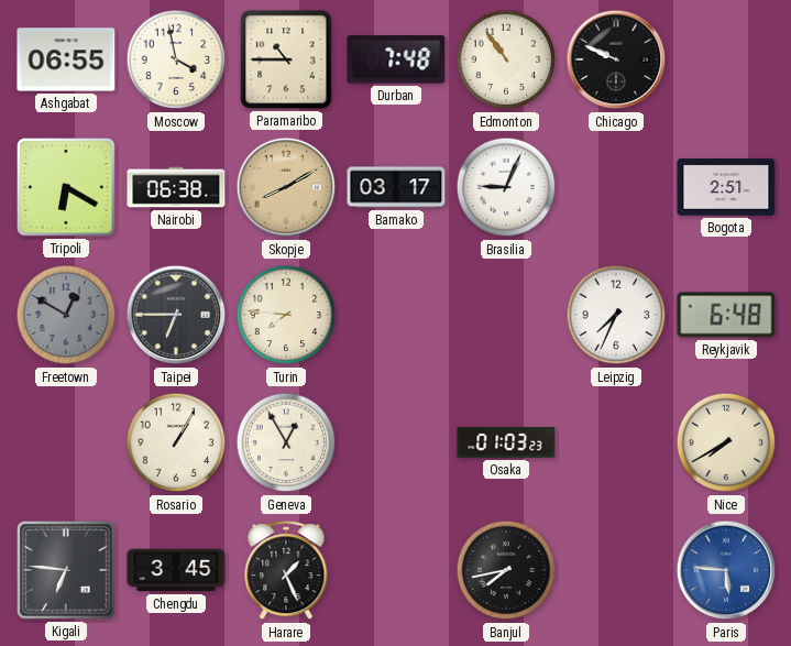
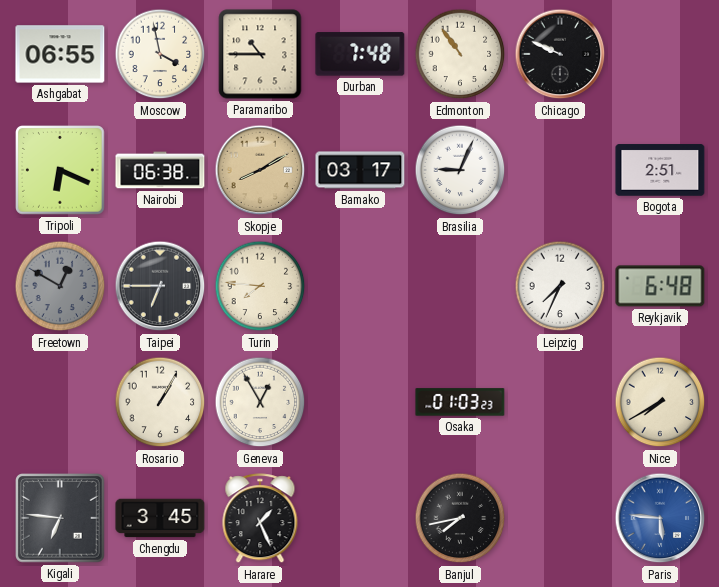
Tripoli: 6:20 -> 6:19 (61, 171)
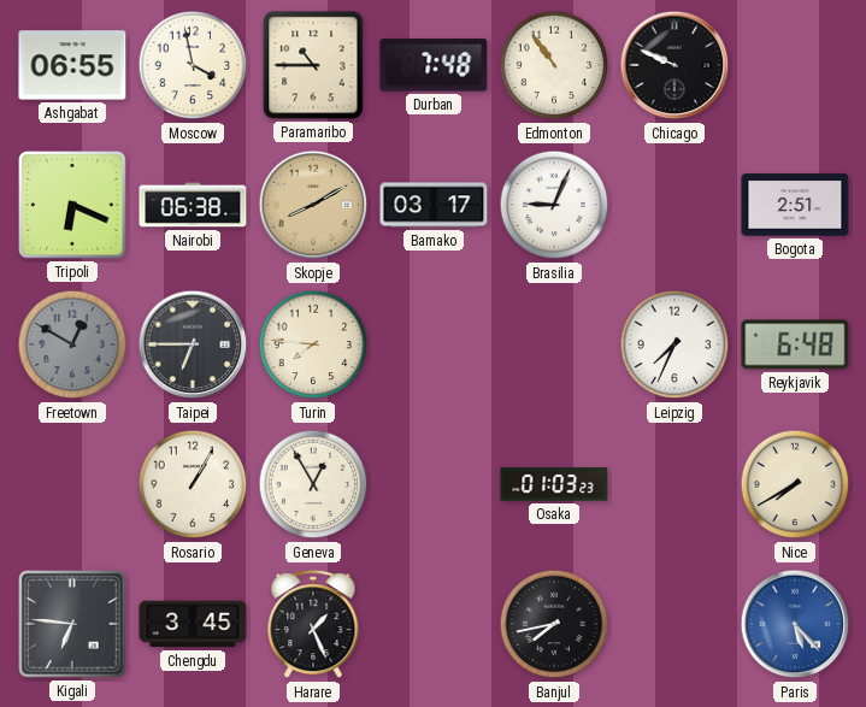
Paris: 5:46 -> 5:23 (795, 624)
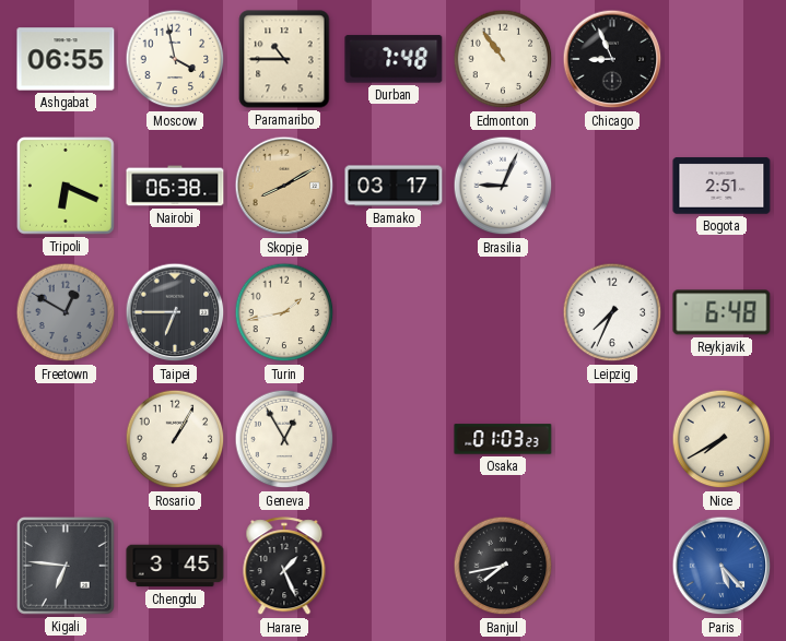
Chicago: 9:49 -> 8:56 (612, 59)
Turin: 7:46 -> 1:43 (284, 312)
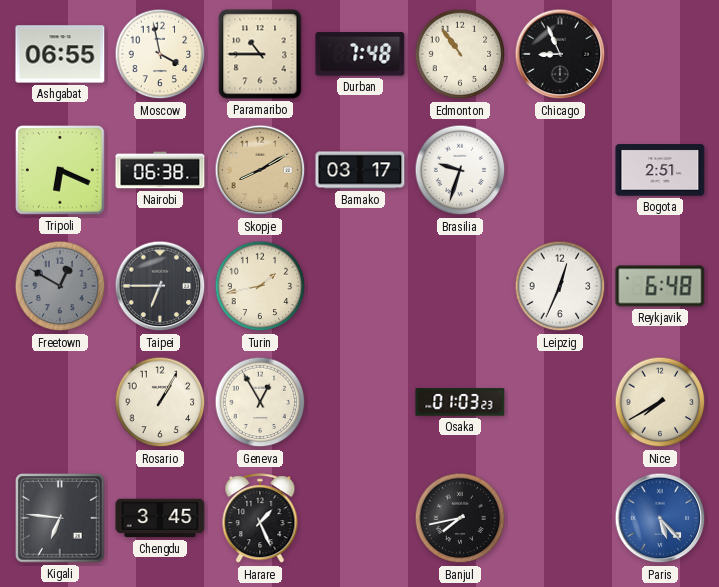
Brasilia: 9:04 -> 9:33 (460, 170)
Leipzig: 7:34 -> 12:34 (560, 286)
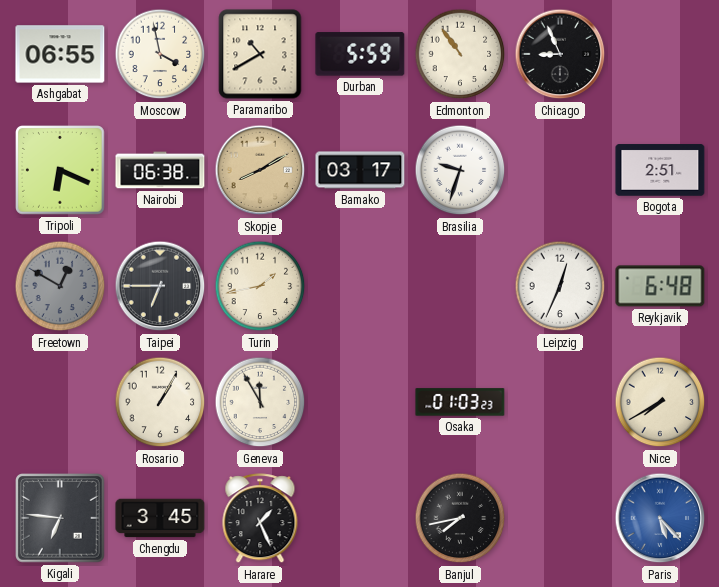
Paramaribo: 10:45 -> 10:40 (260, 54)
Durban: 7:48 -> 5:59 (360, 54)
Geneva: 12:55 -> 11:55 (260, 402)
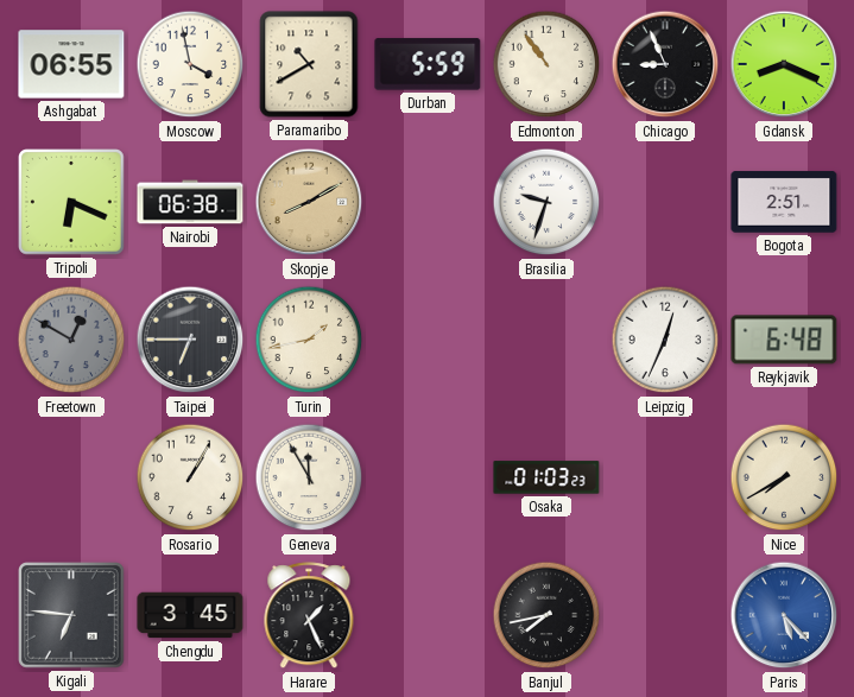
Gdansk: none -> 8:19 (784, 64)
Bamako: 03:17 -> none (360, 170)
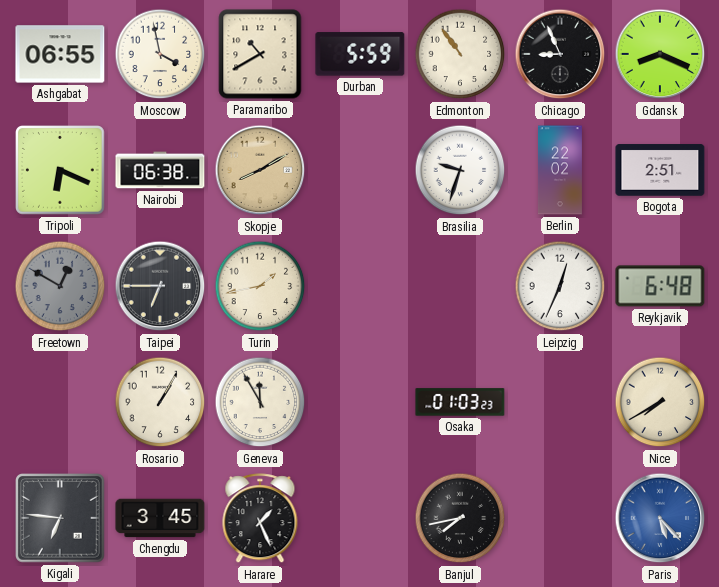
Berlin: none -> 22:02 (560, 170)
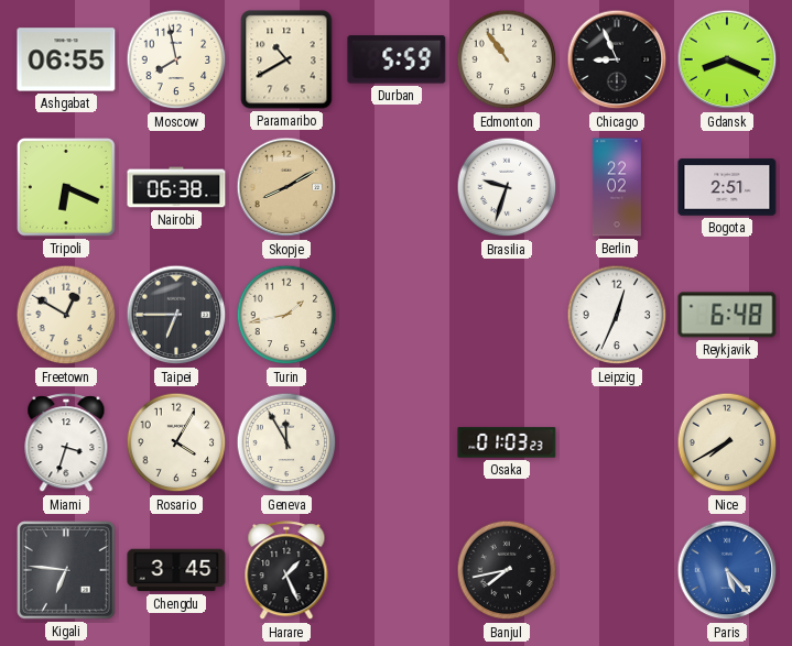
Moscow: 3:58 -> 7:58 (176, 59)
Freetown dial: grey -> cream (66, 315)
Miami: none -> 3:33 (66, 444)
Rosario: 1:05 -> 4:05 (176, 442)
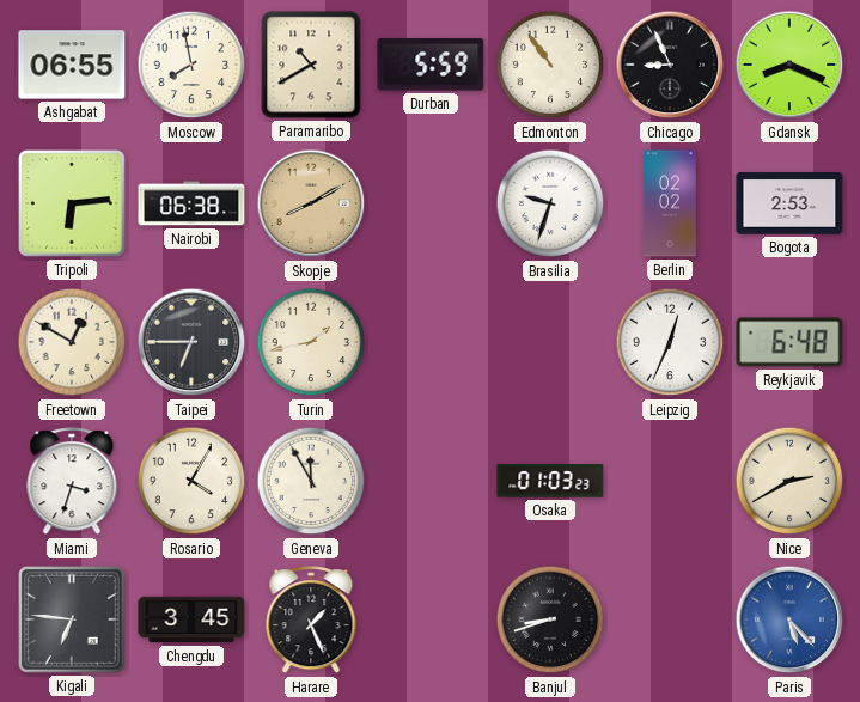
Tripoli: 6:19 -> 6:14 (73, 205)
Berlin: 22:02 -> 02:02 (670, 203)
Bogota: 2:51 -> 2:53 (789, 203)
Nice: 7:40 -> 2:40 (789, 481)
Banjul: 7:43 -> 8:42 (550, 619)
